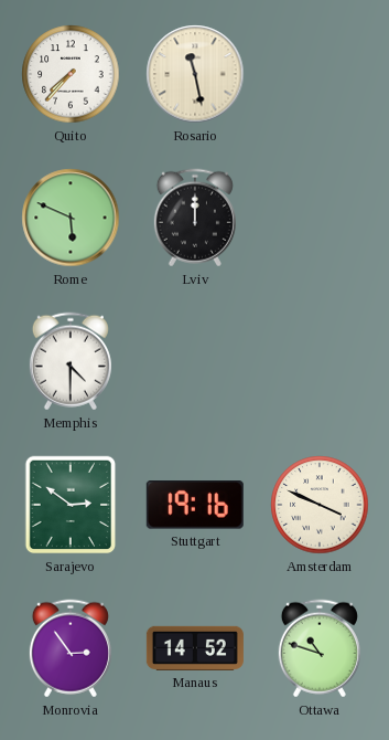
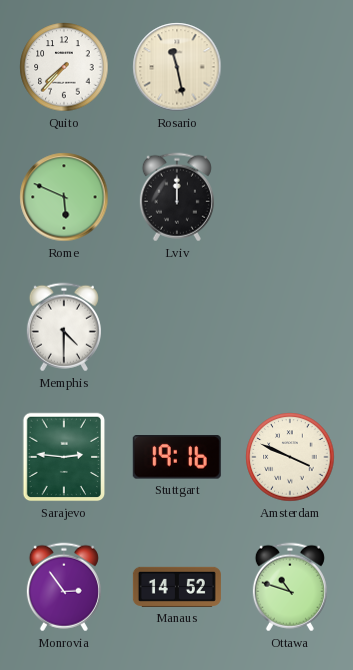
Sarajevo: 2:51 -> 2:46 (64, 457)
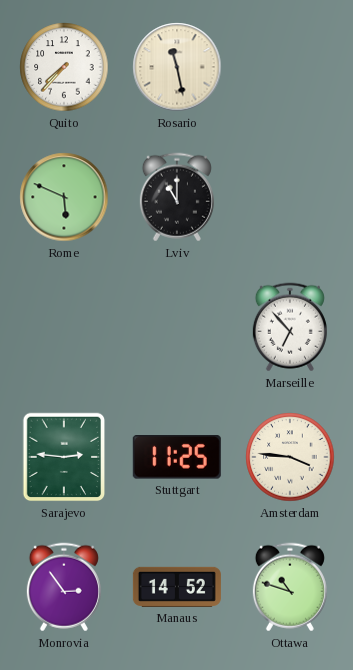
Lviv: 12:00 -> 11:00 (177, 197)
Memphis: 4:30 -> none (64, 327)
Marseille: none -> 6:53 (290, 327)
Stuttgart: 19:16 -> 11:25 (177, 458)
Amsterdam: 3:49 -> 3:46 (290, 457)
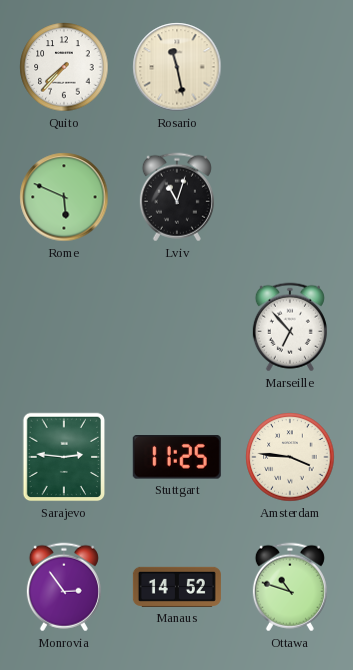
Lviv: 11:00 -> 11:03 (177, 197)
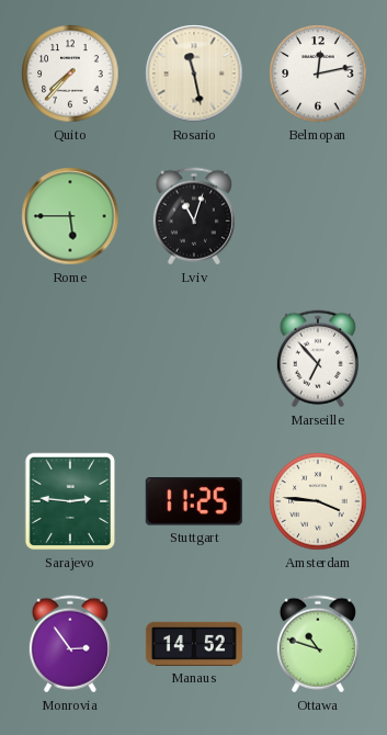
Belmopan: none -> 12:13 (318, 73)
Rome: 5:49 -> 5:45 (70, 216)
